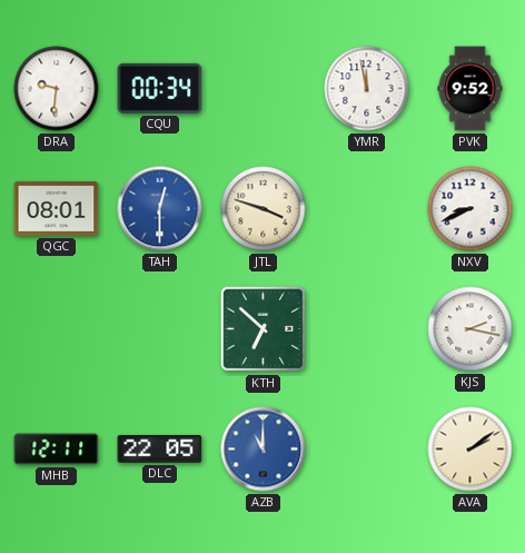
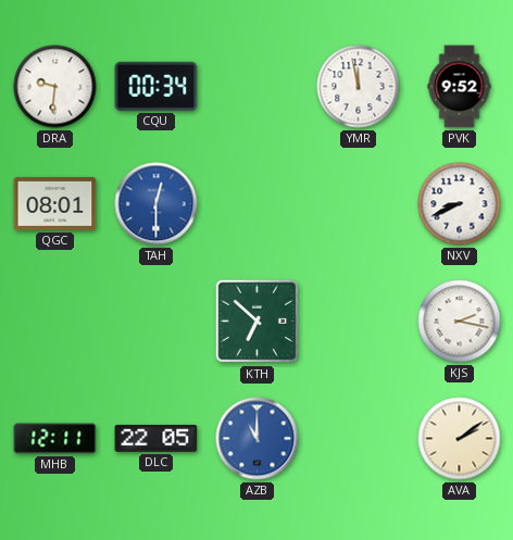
JTL: 3:48 -> none (264, 209)
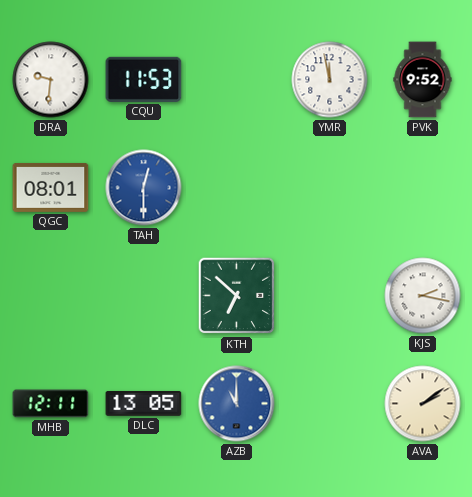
CQU: 00:34 -> 11:53 (144, 79)
NXV: 8:41 -> none (460, 204)
DLC: 22:05 -> 13:05 (144, 403)
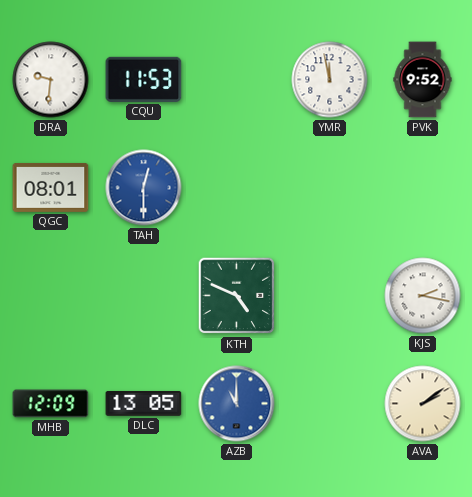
KTH: 6:52 -> 4:49 (237, 296)
MHB: 12:11 -> 12:09 (51, 404)
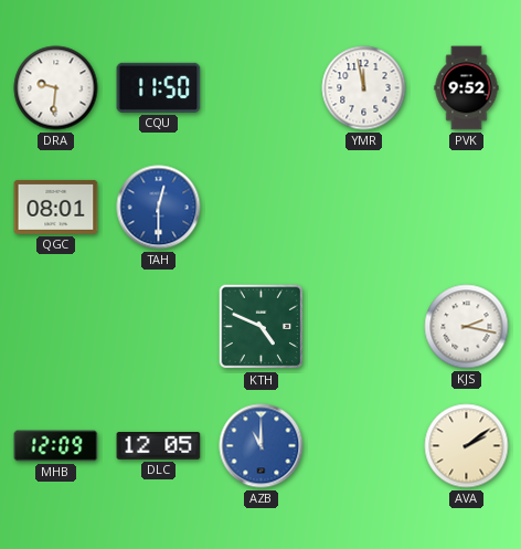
CQU: 11:53 -> 11:50 (159, 87)
DLC: 13:05 -> 12:05 (159, 445)
